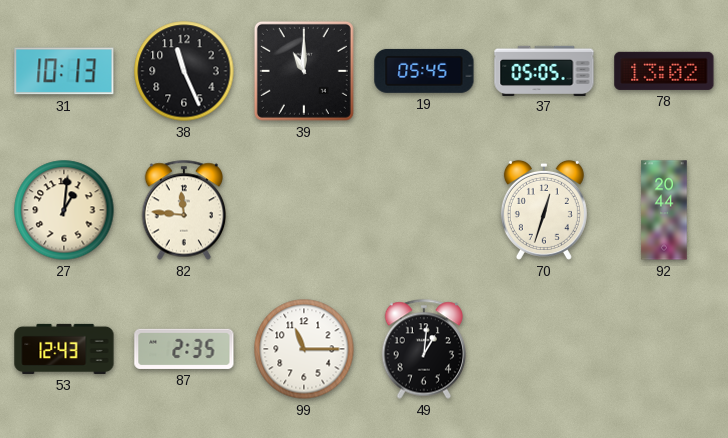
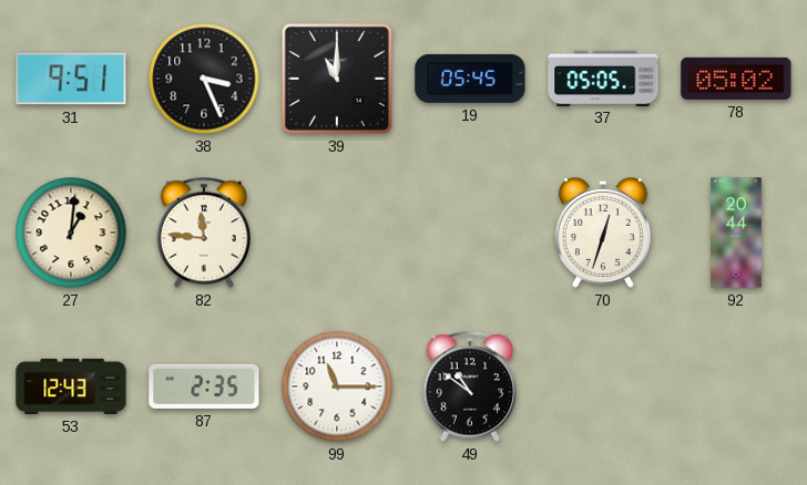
31: 10:13 -> 9:51 (71, 79)
38: 11:26 -> 3:26 (204, 79)
78: 13:02 -> 05:02 (736, 79)
49: 1:01 -> 10:51 (470, 386)
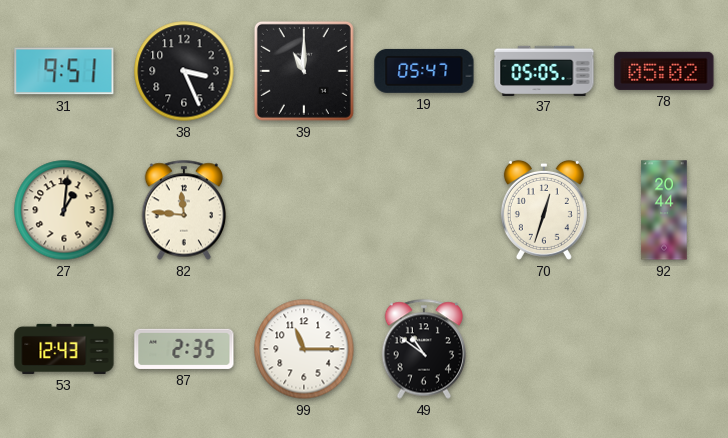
19: 05:45 -> 05:47 (424, 71)
